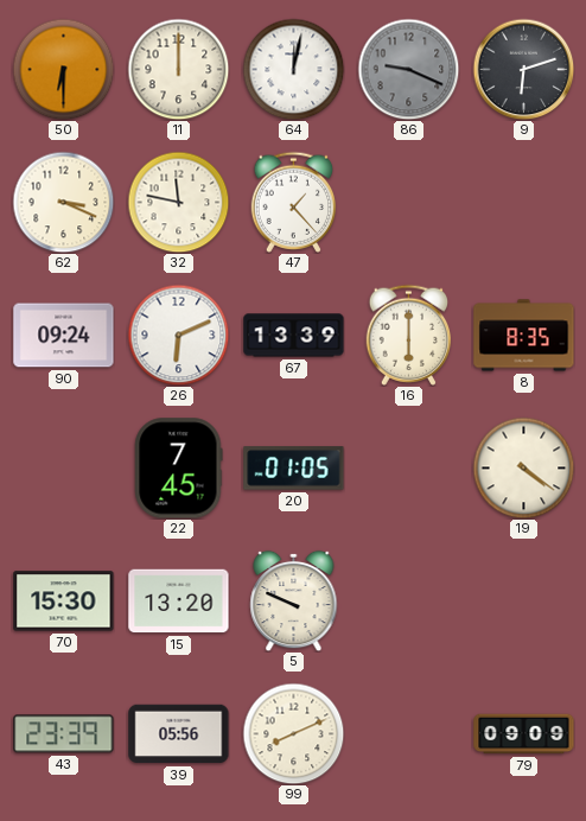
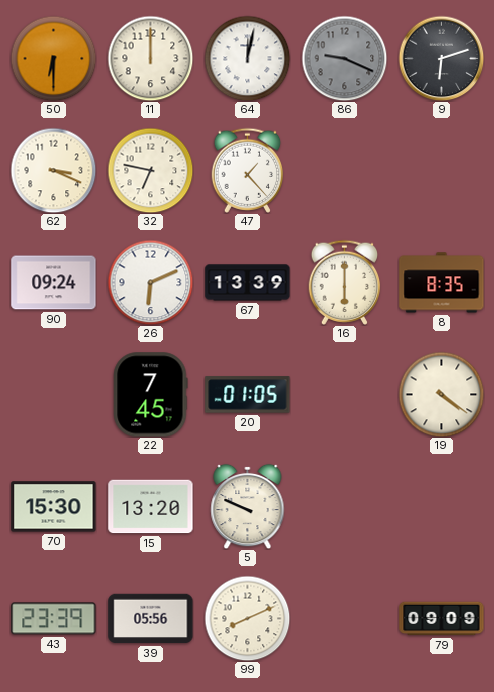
32: 11:47 -> 6:47 (150, 170)
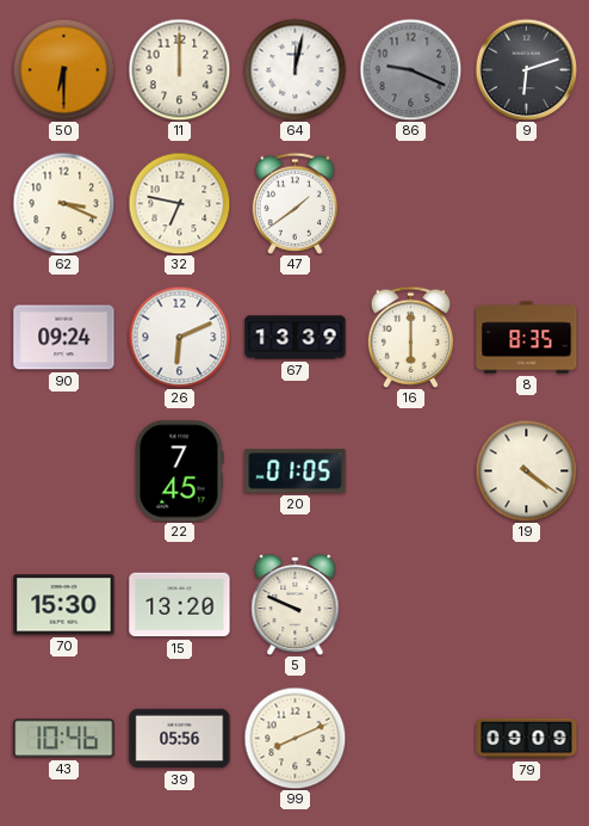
47: 1:23 -> 1:39 (296, 203)
43: 23:39 -> 10:46 (64, 739)
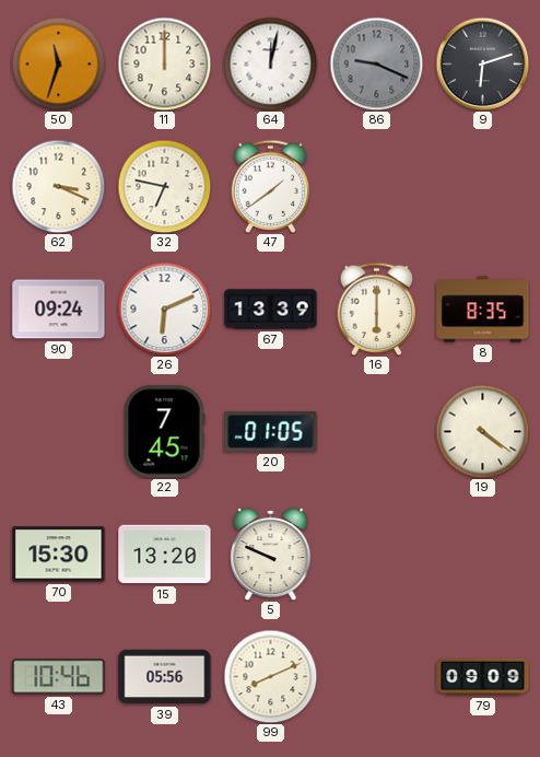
50: 6:30 -> 11:33 (58, 63)
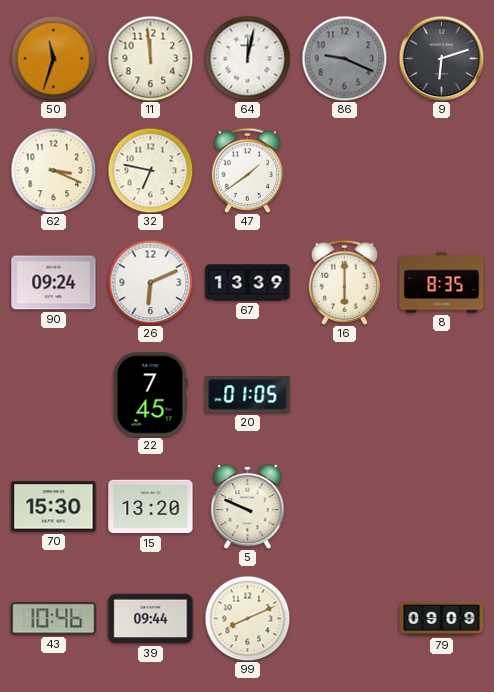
11: 12:00 -> 11:59 (150, 58)
19: 4:21 -> none (482, 431)
39: 05:56 -> 09:44 (151, 619)
